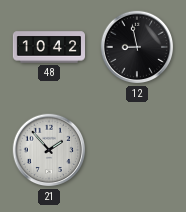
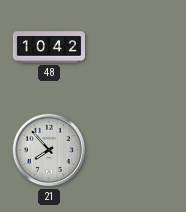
12: 8:58 -> none (137, 47)
21: 1:53 -> 7:53 (49, 150)
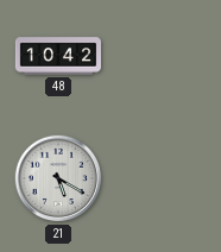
21: 7:53 -> 5:20 (58, 178)
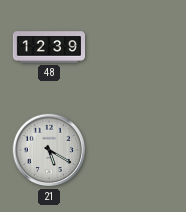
48: 10:42 -> 12:39 (48, 47)
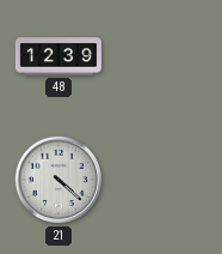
21: 5:20 -> 4:22 (58, 180)
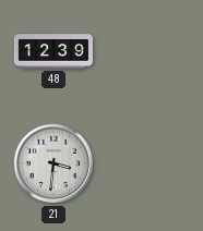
21: 4:22 -> 3:31 (53, 163)
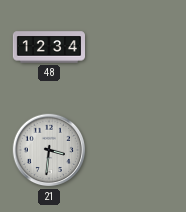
48: 12:39 -> 12:34 (48, 47)
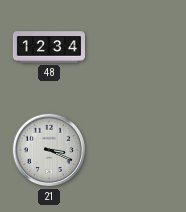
21: 3:31 -> 3:19 (49, 150)
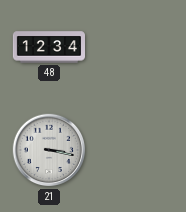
21: 3:19 -> 3:17 (49, 150)
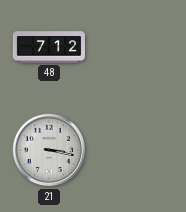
48: 12:34 -> 7:12 (48, 47)
